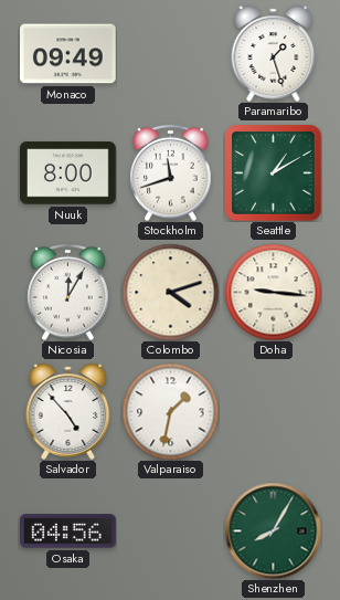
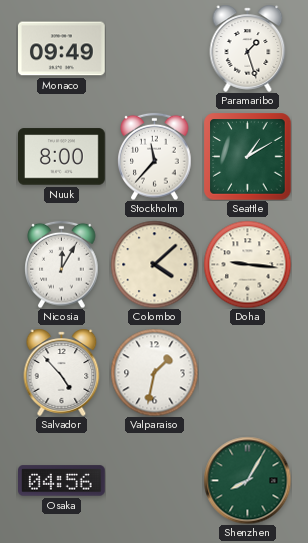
Stockholm: 11:42 -> 11:37 (155, 156)
Colombo: 4:12 -> 4:08 (154, 264)
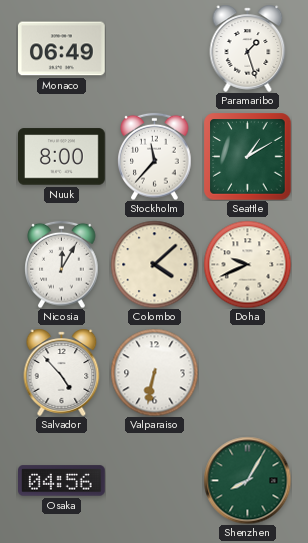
Monaco: 09:49 -> 06:49 (62, 49)
Doha: 9:16 -> 9:41 (247, 264)
Valparaiso: 1:32 -> 6:32 (154, 372)
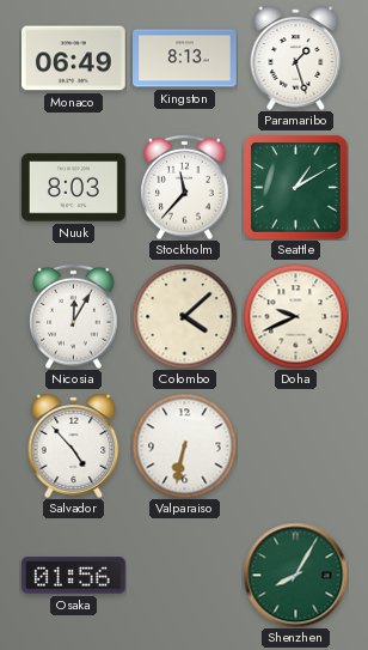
Kingston: none -> 8:13 (185, 59)
Nuuk: 8:00 -> 8:03 (74, 188)
Osaka: 04:56 -> 01:56 (74, 576)
